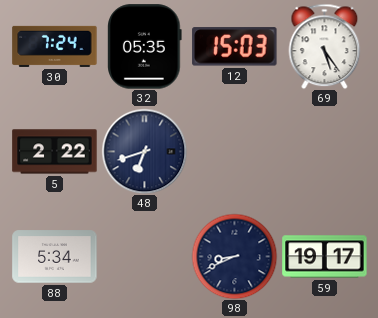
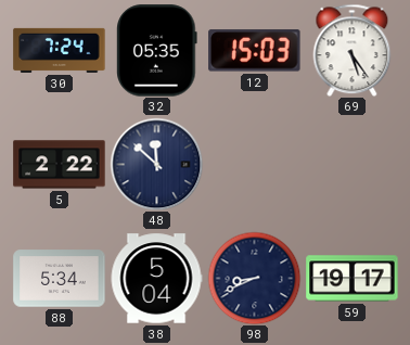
48: 6:42 -> 11:52 (156, 164)
38: none -> 5:04 (156, 279)
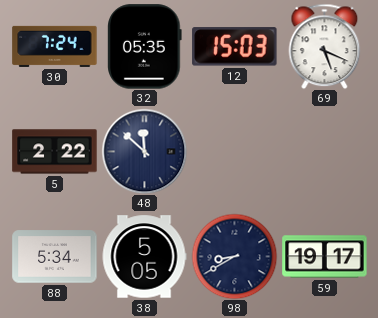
69: 5:24 -> 5:19 (325, 46)
38: 5:04 -> 5:05 (144, 257)
98: 8:41 -> 8:40 (234, 256)
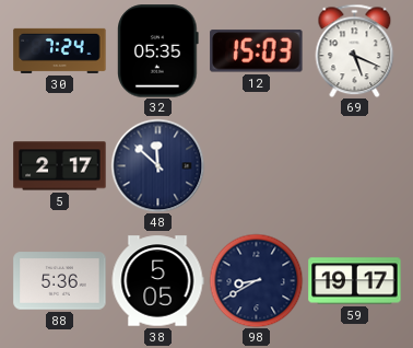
5: 2:22 -> 2:17 (60, 166)
88: 5:34 -> 5:36 (60, 281)
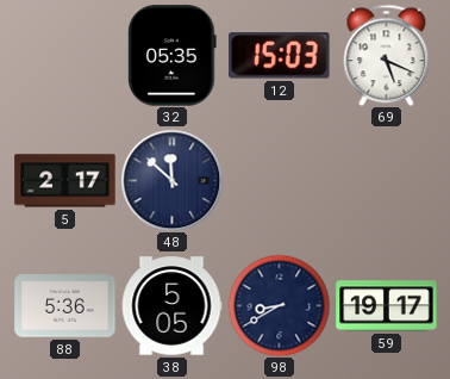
30: 7:24 -> none (60, 50)
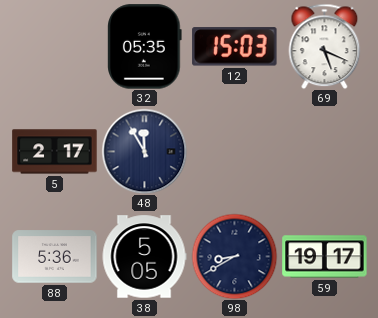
48: 11:52 -> 11:55 (144, 151)
